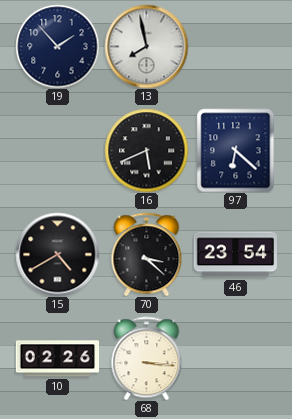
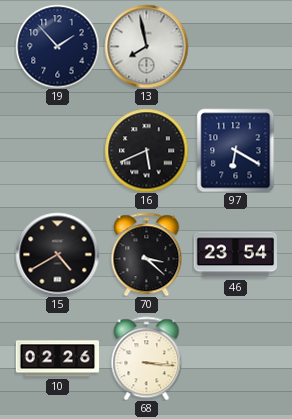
97: 6:22 -> 6:20 (236, 150)
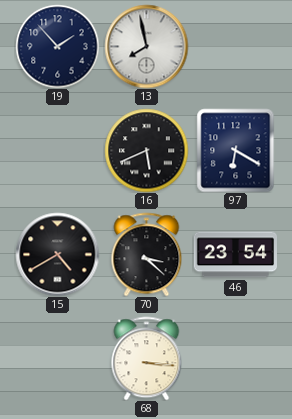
10: 02:26 -> none (57, 359)
